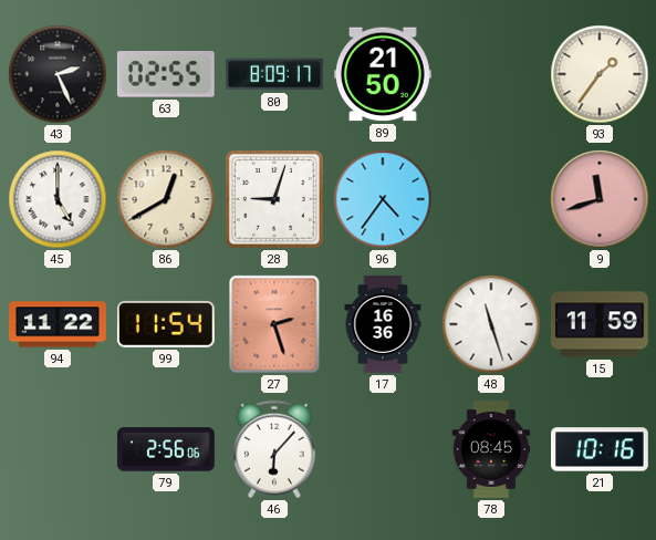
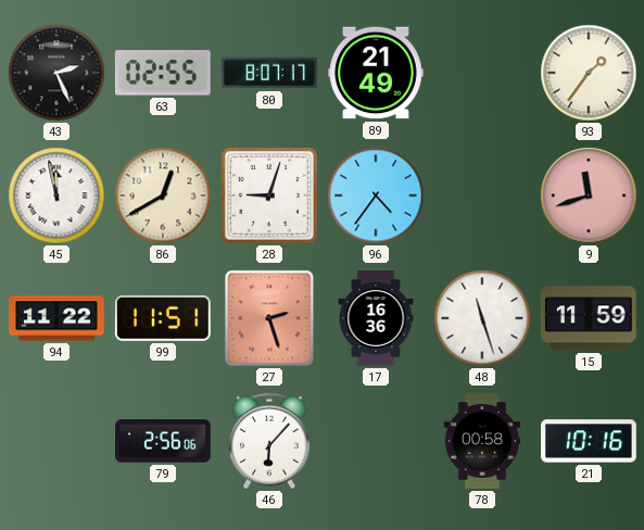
80: 8:09 -> 8:07 (270, 73)
89: 21:50 -> 21:49 (377, 73)
45: 5:00 -> 11:58 (56, 195)
99: 11:54 -> 11:51 (163, 318)
78: 08:45 -> 00:58 (482, 441)
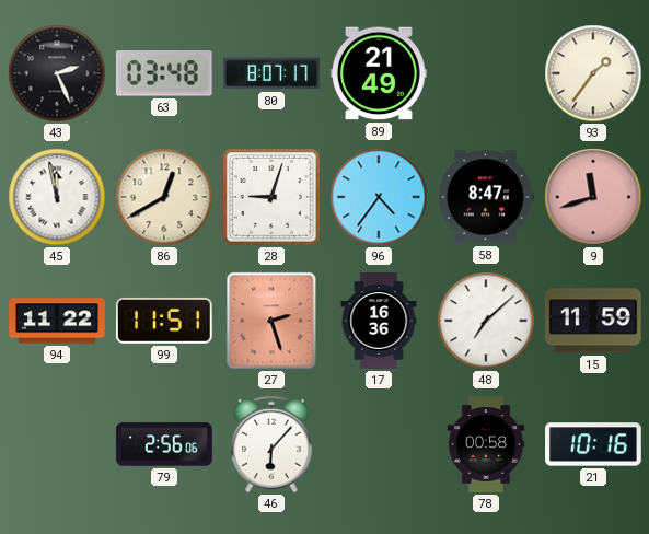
63: 02:55 -> 03:48 (164, 73)
58: none -> 8:47 (486, 197)
48: 11:27 -> 7:08 (486, 321)
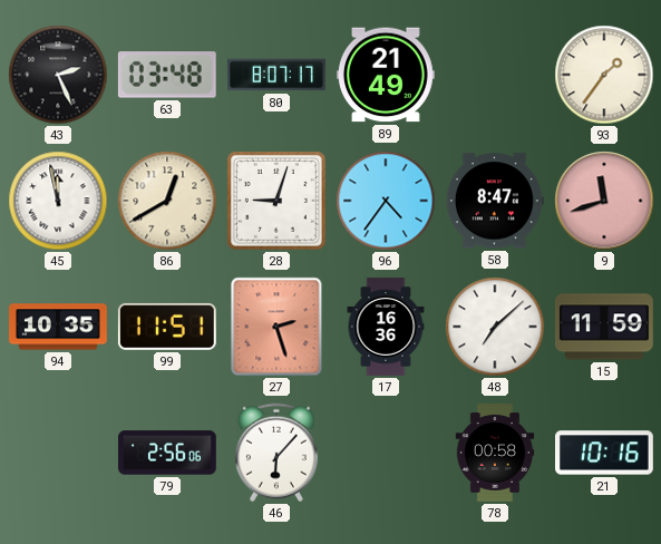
94: 11:22 -> 10:35 (58, 327)
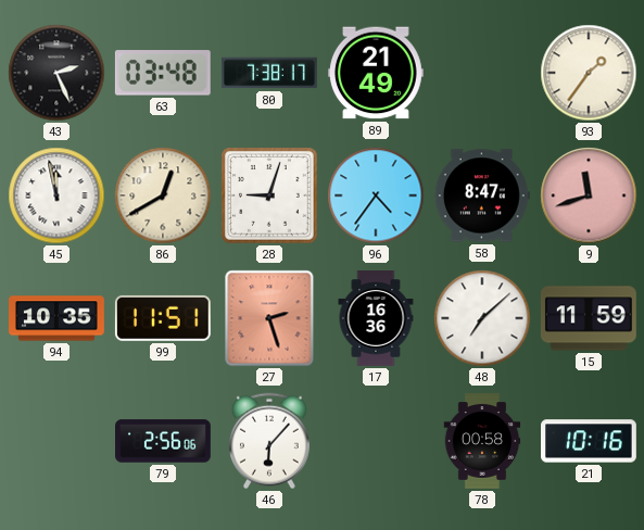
80: 8:07 -> 7:38 (270, 73)
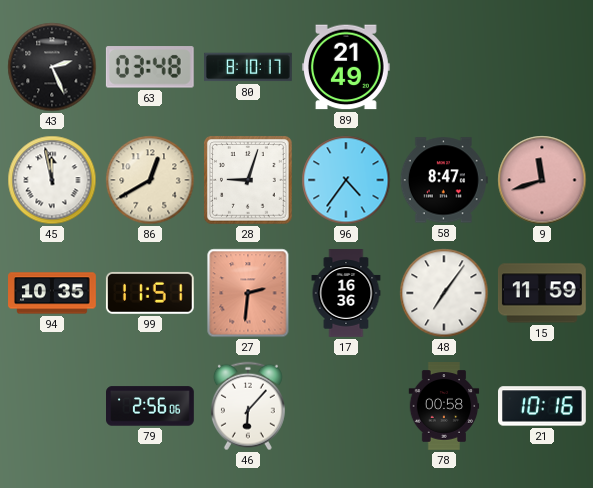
80: 7:38 -> 8:10 (249, 67)
93: 1:36 -> none (589, 73)
27: 2:27 -> 2:31 (248, 293)
48: 7:08 -> 7:06 (444, 293)
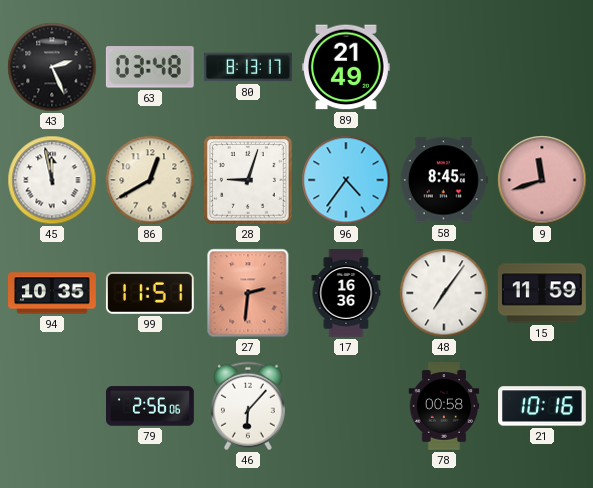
80: 8:10 -> 8:13 (249, 67)
58: 8:47 -> 8:45 (444, 180)
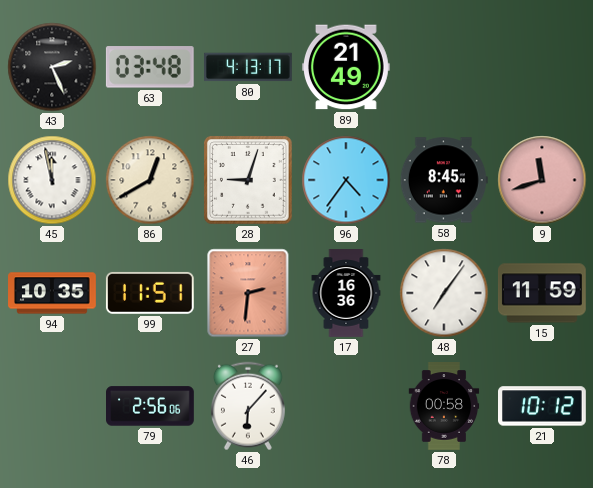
80: 8:13 -> 4:13 (249, 67)
21: 10:16 -> 10:12 (543, 406)
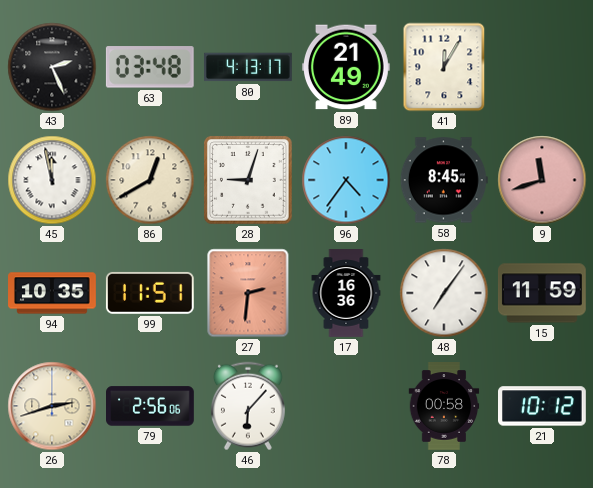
41: none -> 12:05 (444, 67)
26: none -> 2:42 (52, 406)
